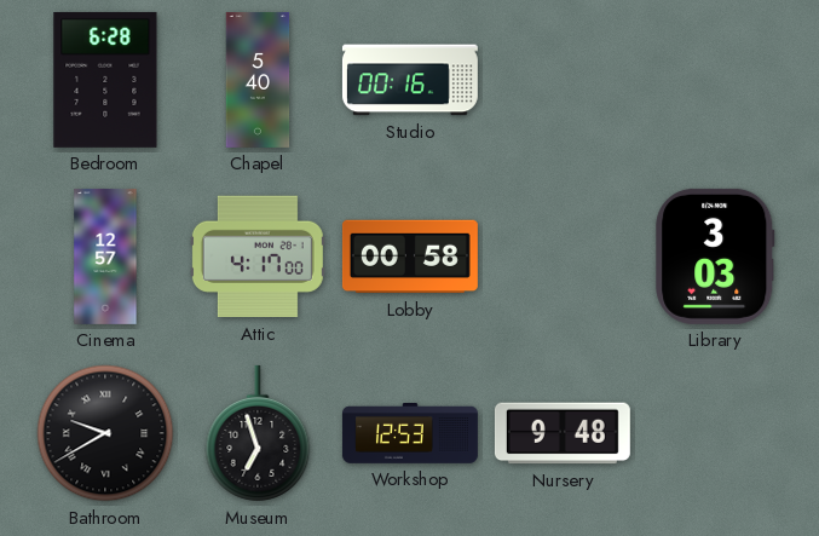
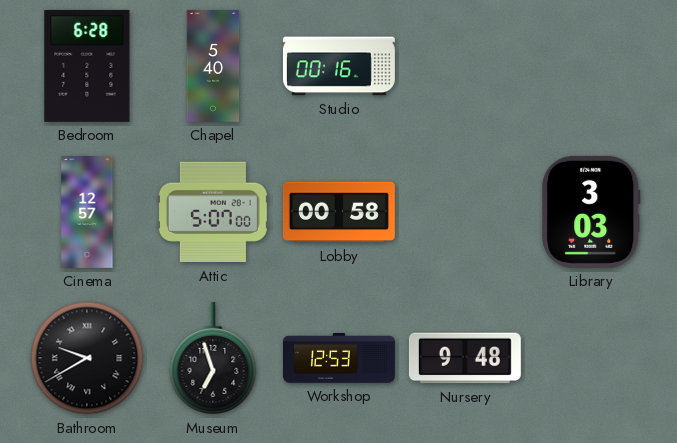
Attic: 4:17 -> 5:07 (213, 212)
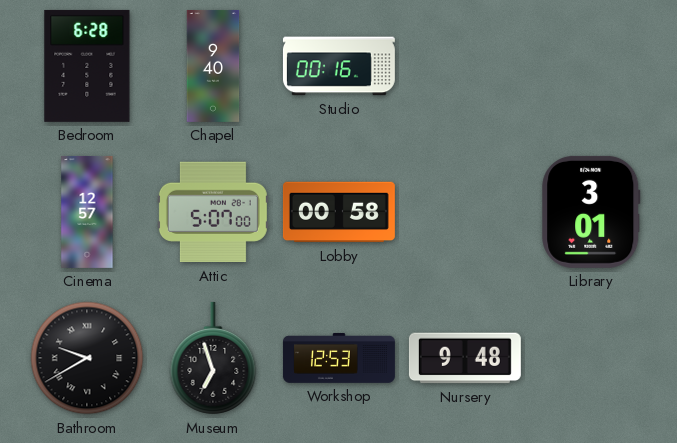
Chapel: 5:40 -> 9:40 (213, 66)
Library: 3:03 -> 3:01 (591, 212)
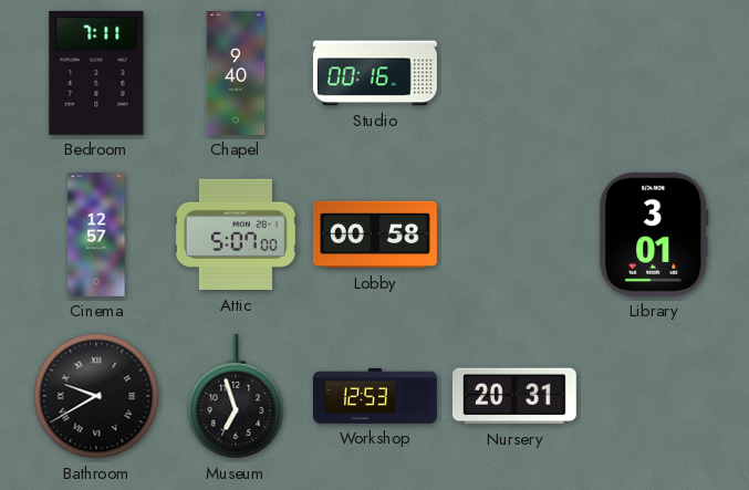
Bedroom: 6:28 -> 7:11 (96, 73)
Nursery: 9:48 -> 20:31 (514, 396)
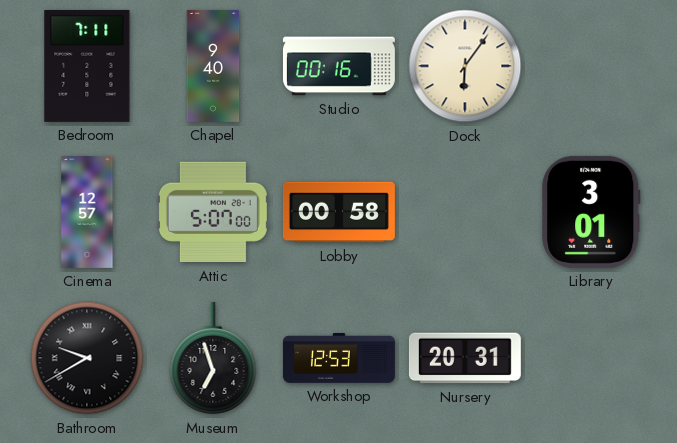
Dock: none -> 6:06 (465, 66)
